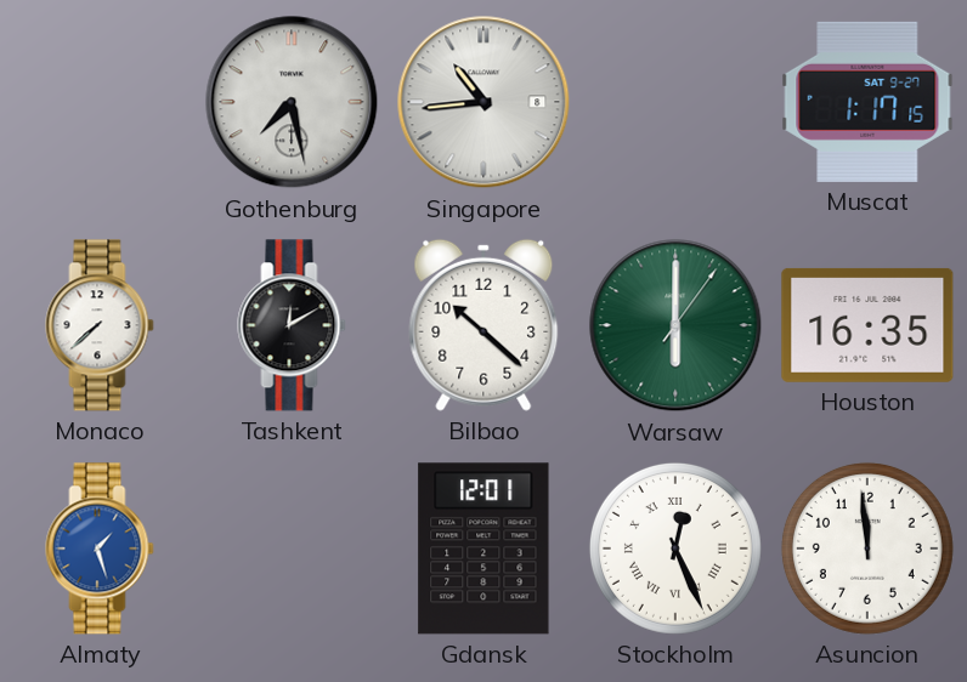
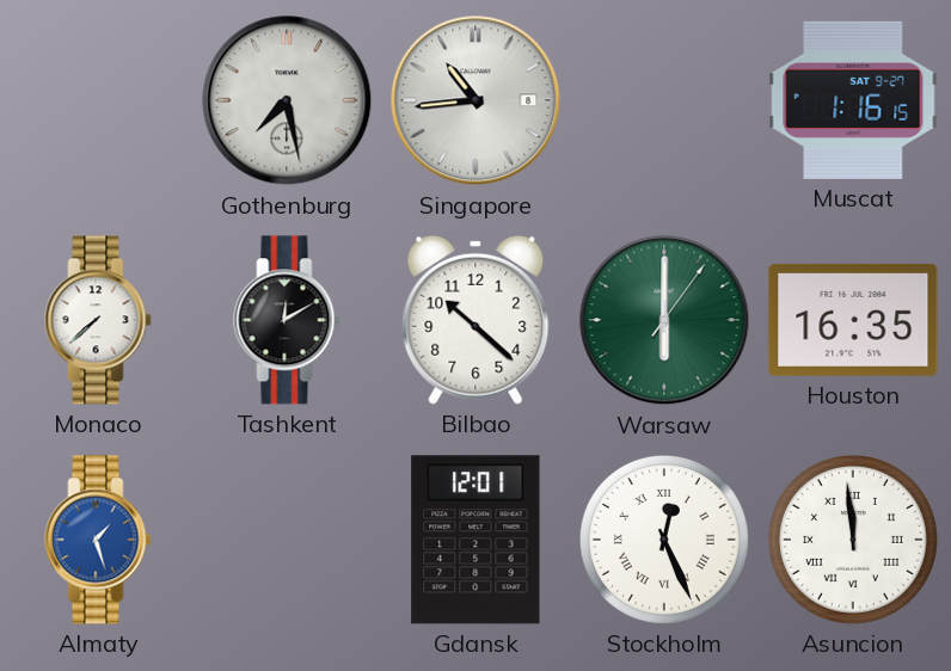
Muscat: 1:17 -> 1:16 (853, 100)
Asuncion numerals: Arabic -> Roman (853, 540)
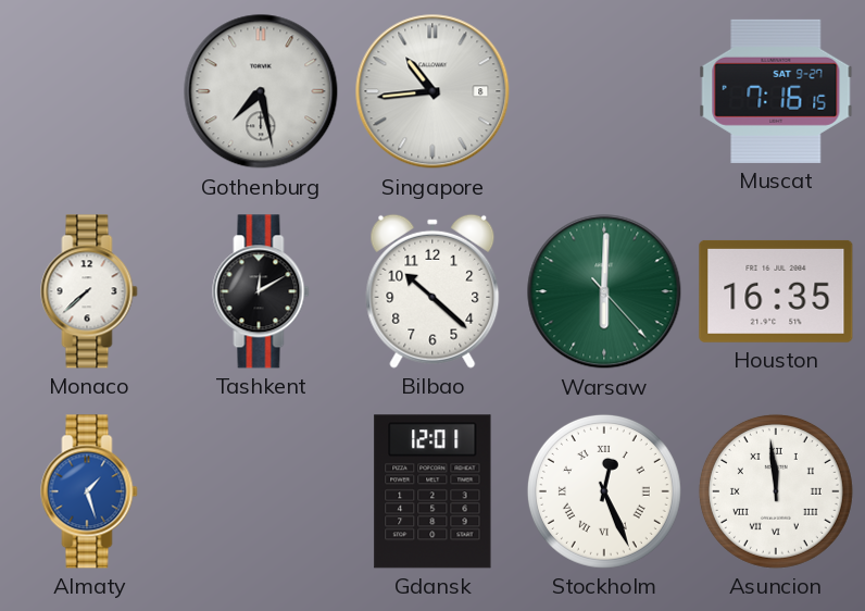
Muscat: 1:16 -> 7:16 (776, 91)
Warsaw: 6:00:06 -> 6:00:23 (604, 291)
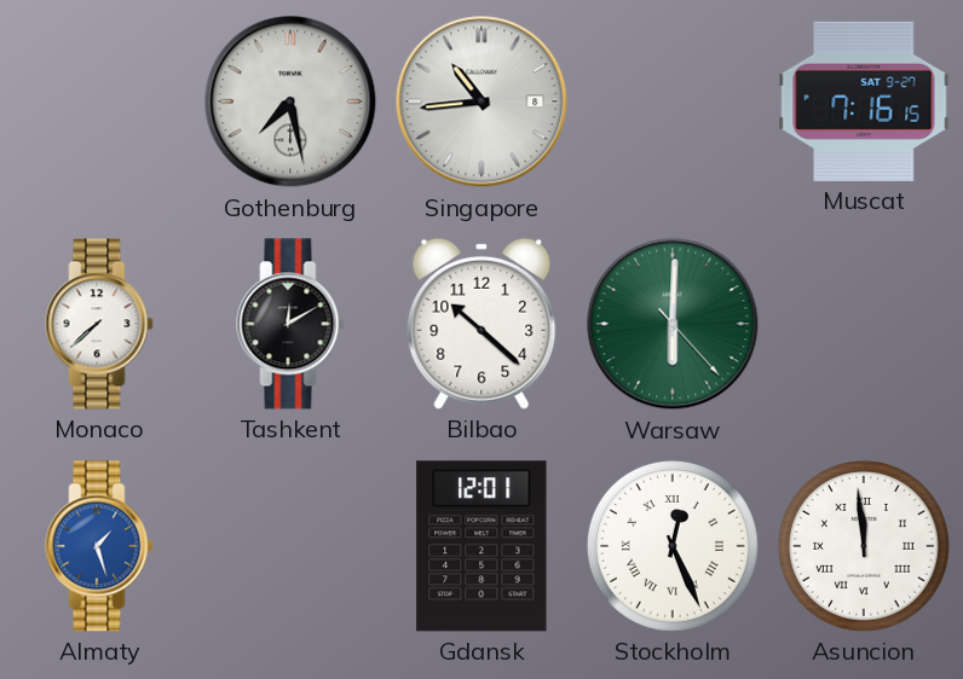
Houston: 16:35 -> none (776, 291)
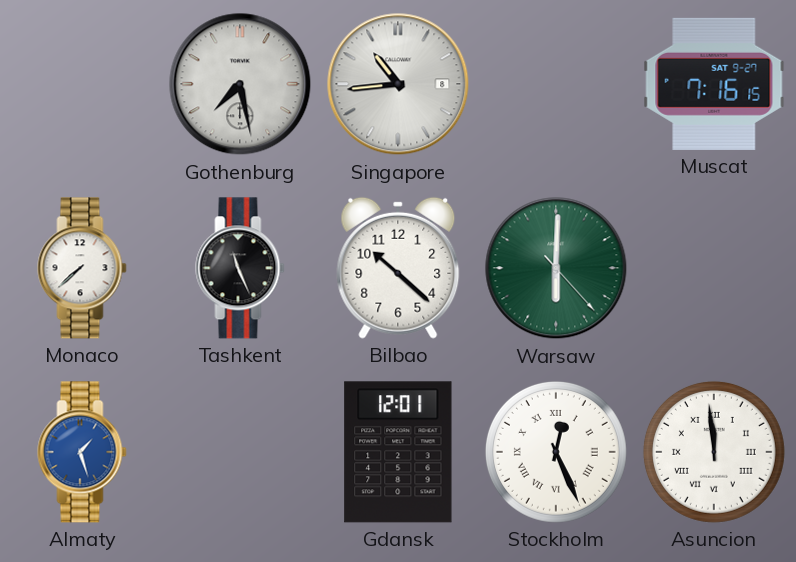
Tashkent: 12:10 -> 11:26 (240, 268)
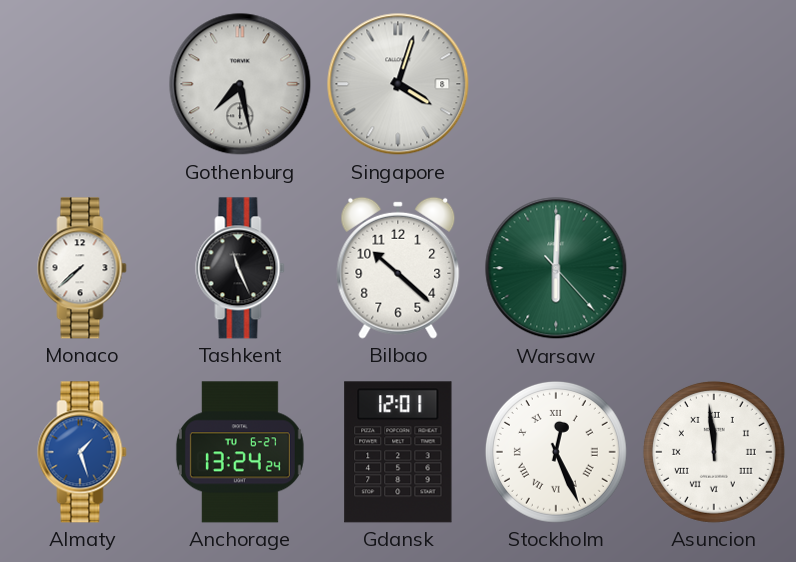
Singapore: 10:44 -> 4:03 (398, 84)
Muscat: 7:16 -> none (714, 84)
Anchorage: none -> 13:24 (240, 452)
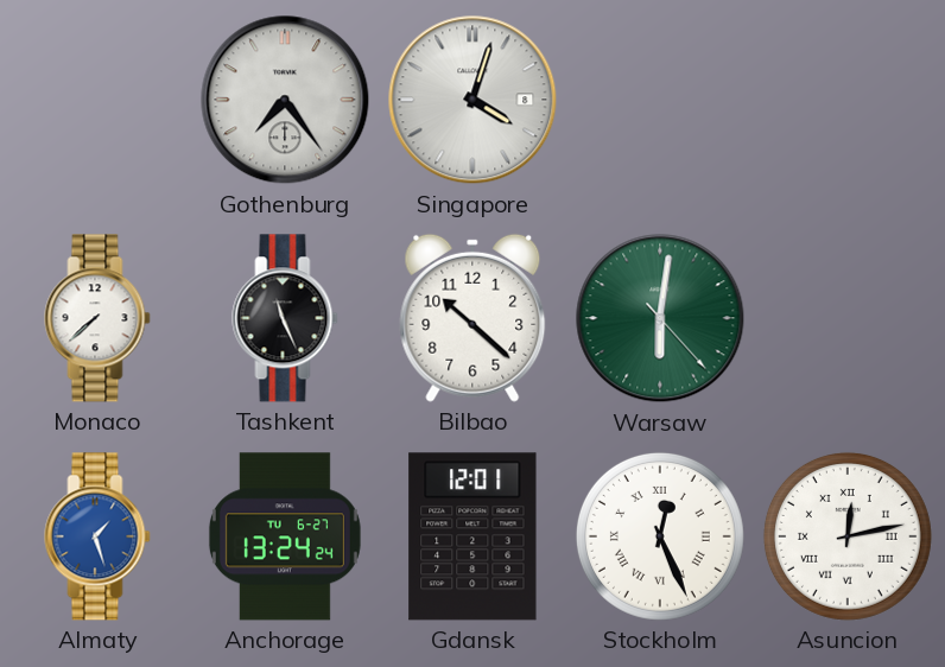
Gothenburg: 7:28 -> 7:24 (285, 100)
Warsaw: 6:00 -> 6:01 (660, 318)
Asuncion: 11:59 -> 12:13 (848, 536)
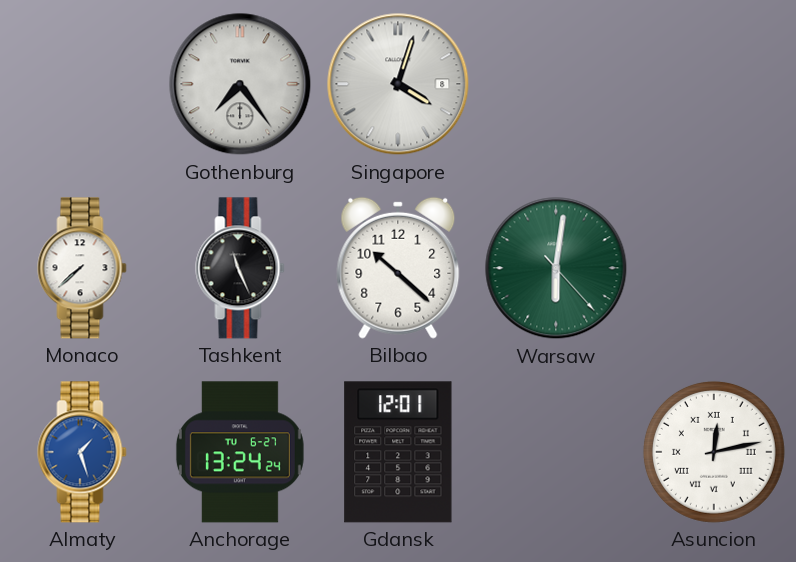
Stockholm: 12:26 -> none (660, 536)
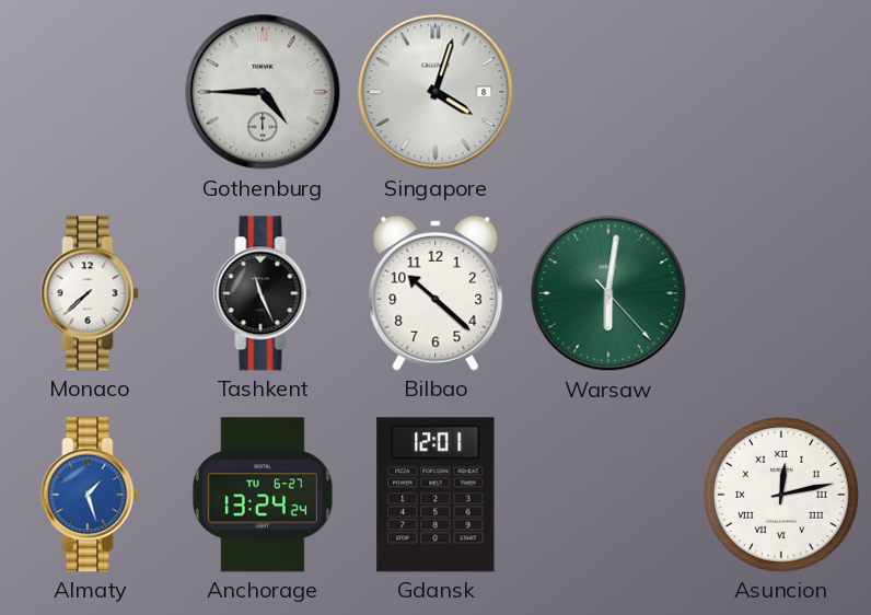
Gothenburg: 7:24 -> 4:45 (263, 92)
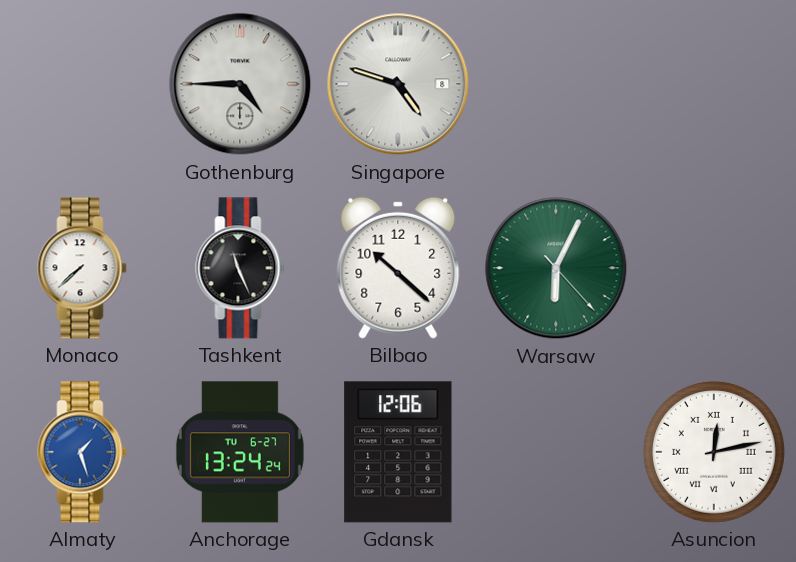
Singapore: 4:03 -> 4:48 (398, 84)
Warsaw: 6:01 -> 6:04 (556, 268)
Gdansk: 12:01 -> 12:06 (398, 452)
